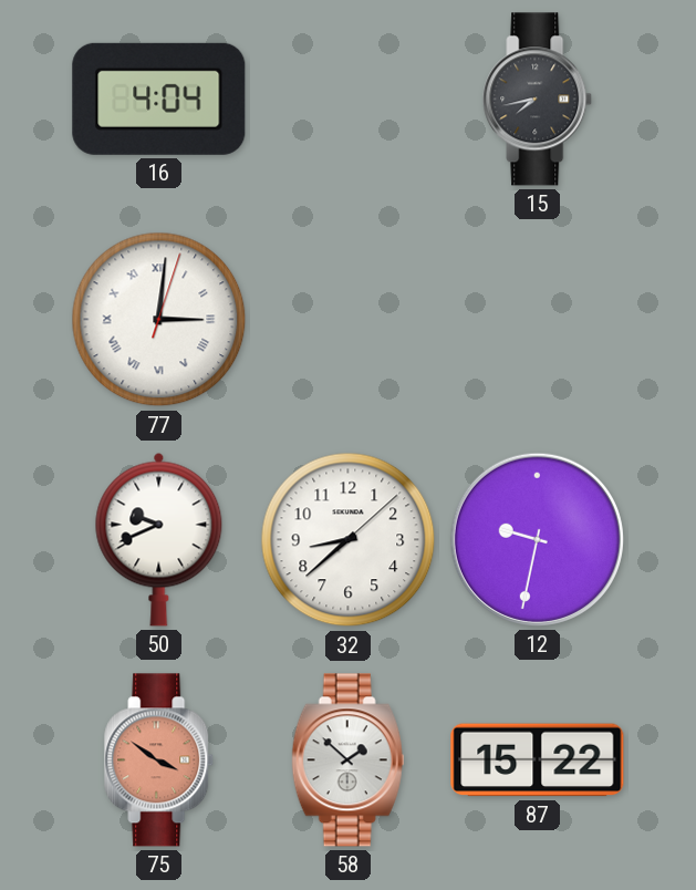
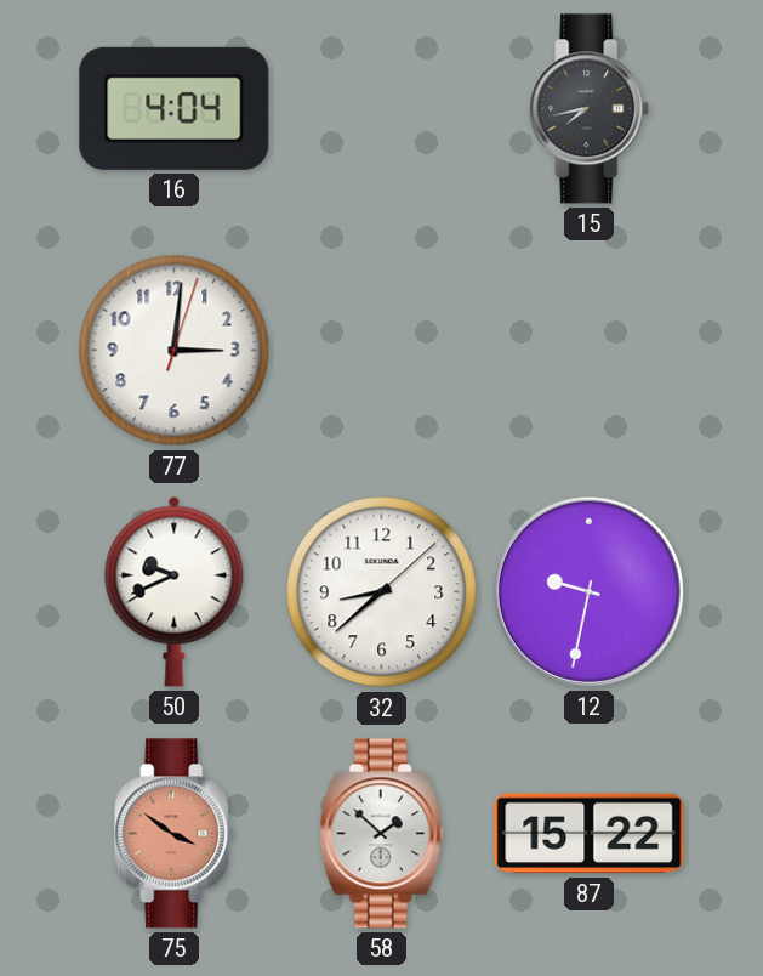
77 numerals: Roman -> Arabic (175, 351)
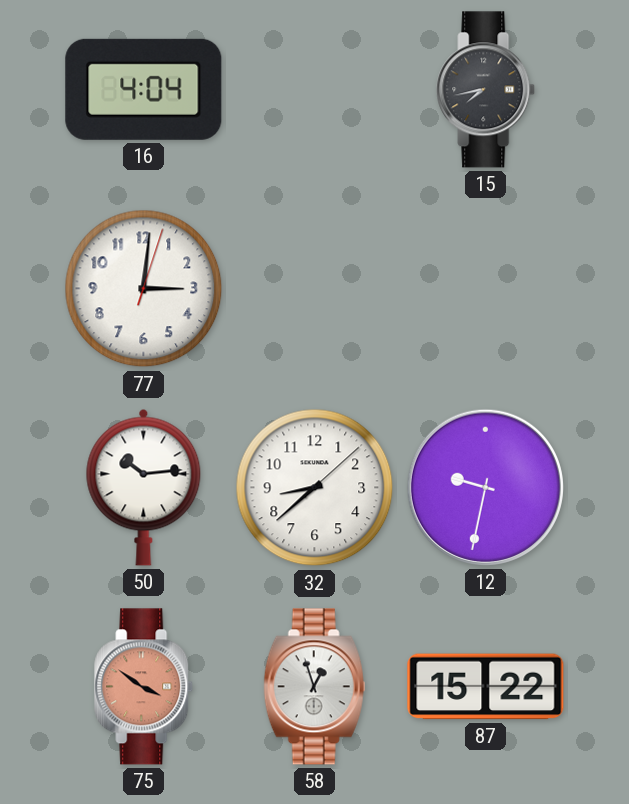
50: 9:41 -> 10:14 (144, 487)
58: 1:52 -> 12:57 (315, 687)
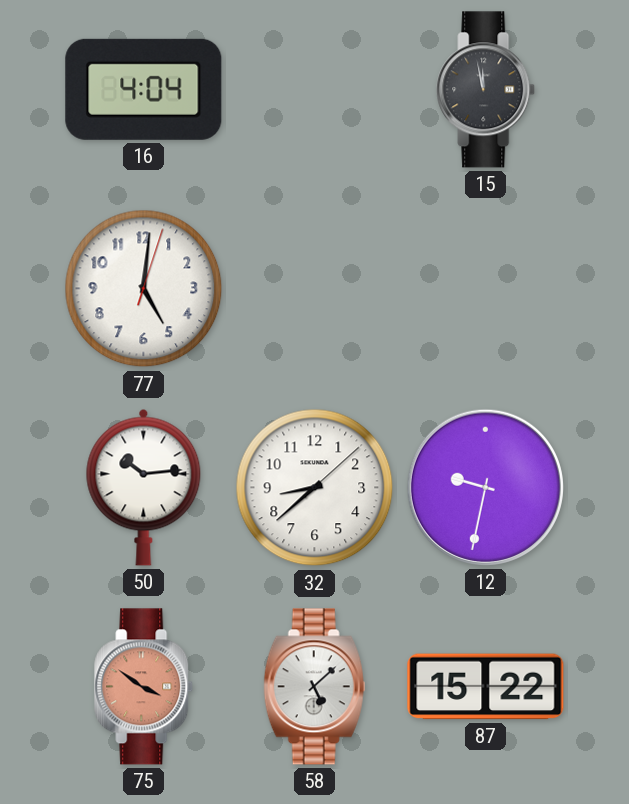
15: 7:43 -> 11:58 (486, 90)
77: 3:01 -> 5:01 (144, 289)
58: 12:57 -> 5:08 (315, 687)
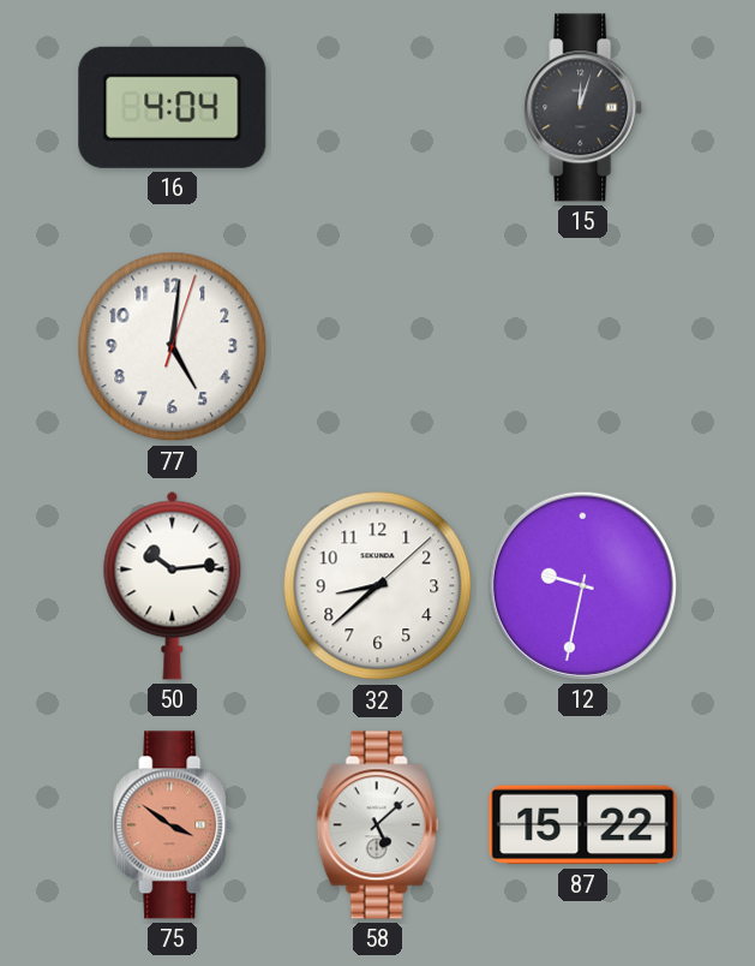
15: 11:58 -> 12:03 (583, 108)
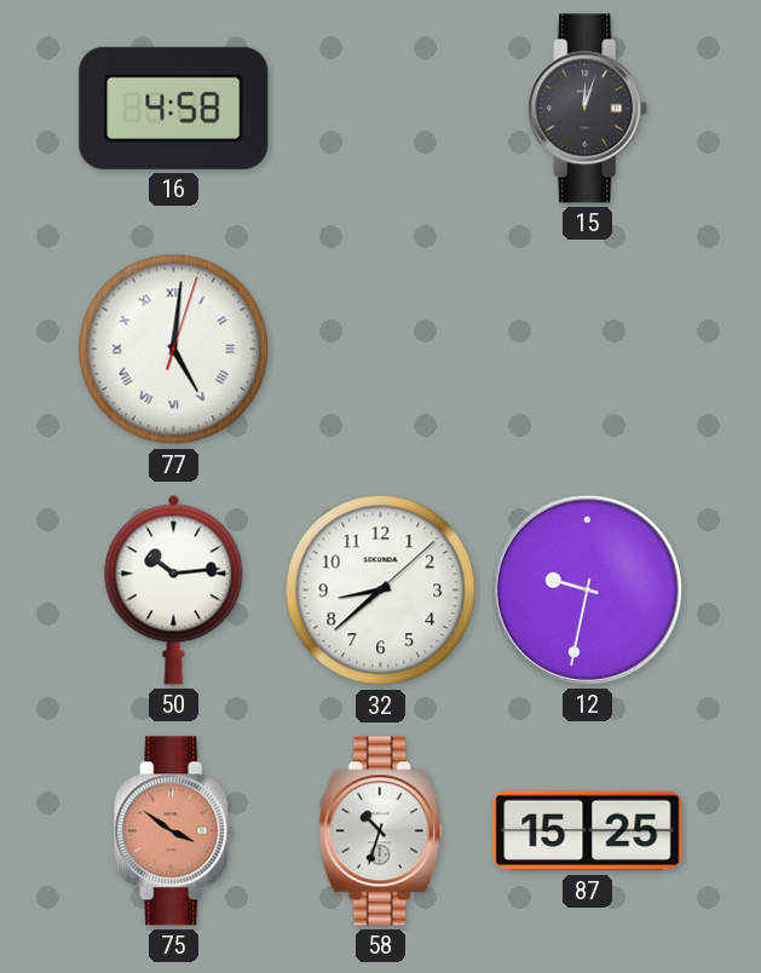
16: 4:04 -> 4:58 (174, 108)
77 numerals: Arabic -> Roman (174, 350)
58: 5:08 -> 10:33 (381, 831)
87: 15:22 -> 15:25 (588, 831)
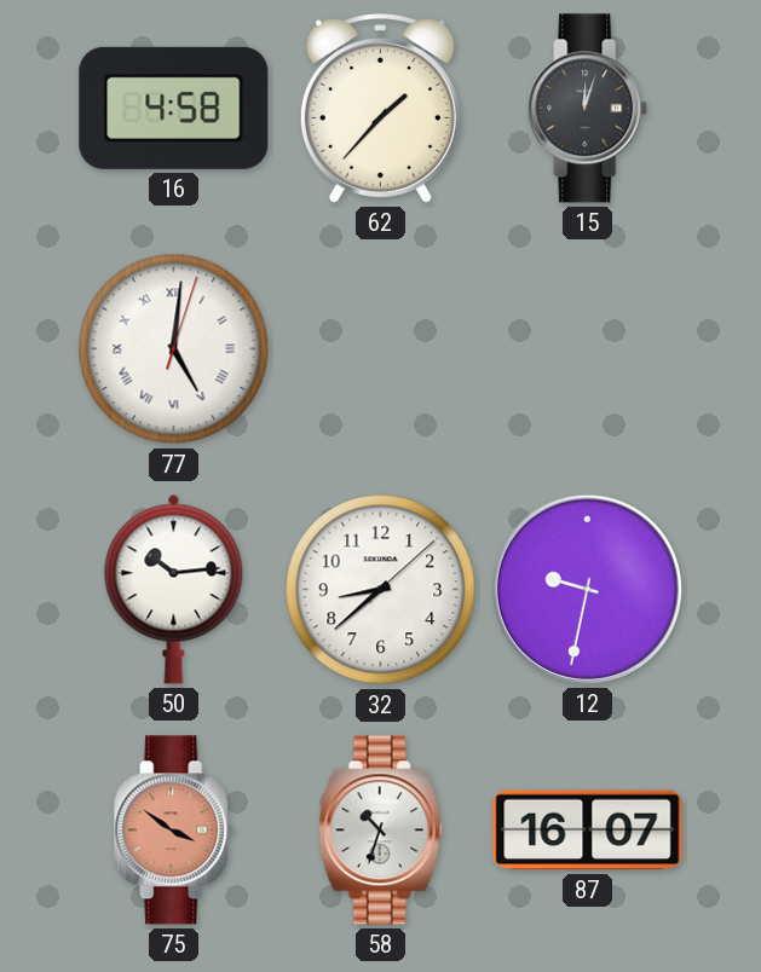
62: none -> 1:37 (380, 109)
87: 15:25 -> 16:07 (588, 831)
